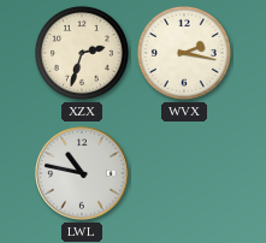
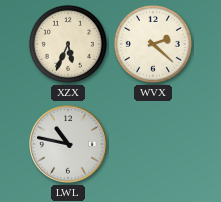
XZX: 2:33 -> 5:34 (68, 44)
WVX: 2:17 -> 2:22 (153, 44)
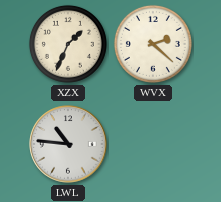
XZX: 5:34 -> 1:34 (68, 44)
LWL: 10:47 -> 10:46 (68, 144)
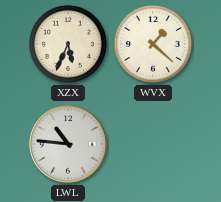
XZX: 1:34 -> 5:34 (68, 44)
WVX: 2:22 -> 1:22 (153, 44)
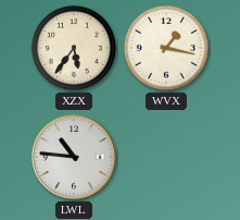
XZX: 5:34 -> 5:36 (74, 48)
WVX: 1:22 -> 1:17 (166, 48)
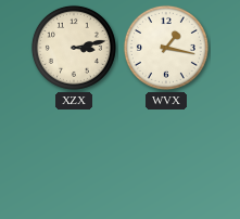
XZX: 5:36 -> 3:13 (74, 48)
LWL: 10:46 -> none (74, 157)
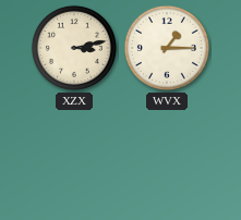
WVX: 1:17 -> 1:15 (167, 48)
